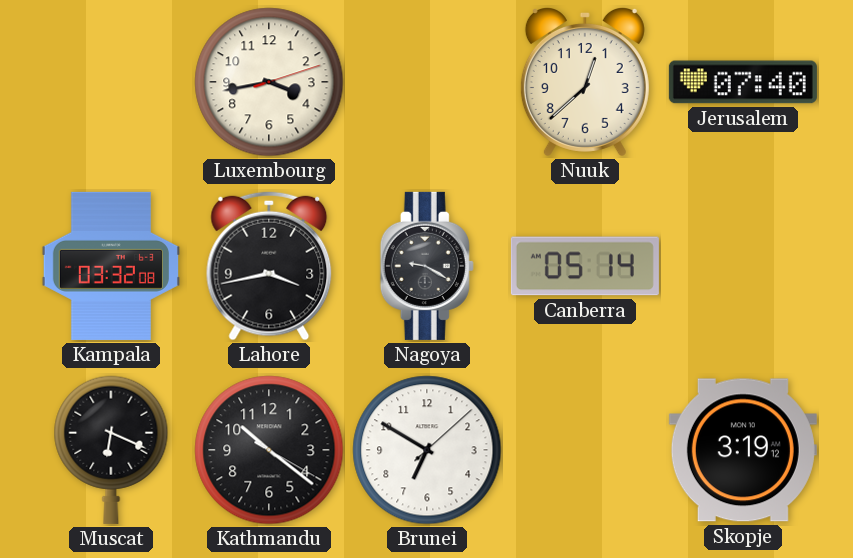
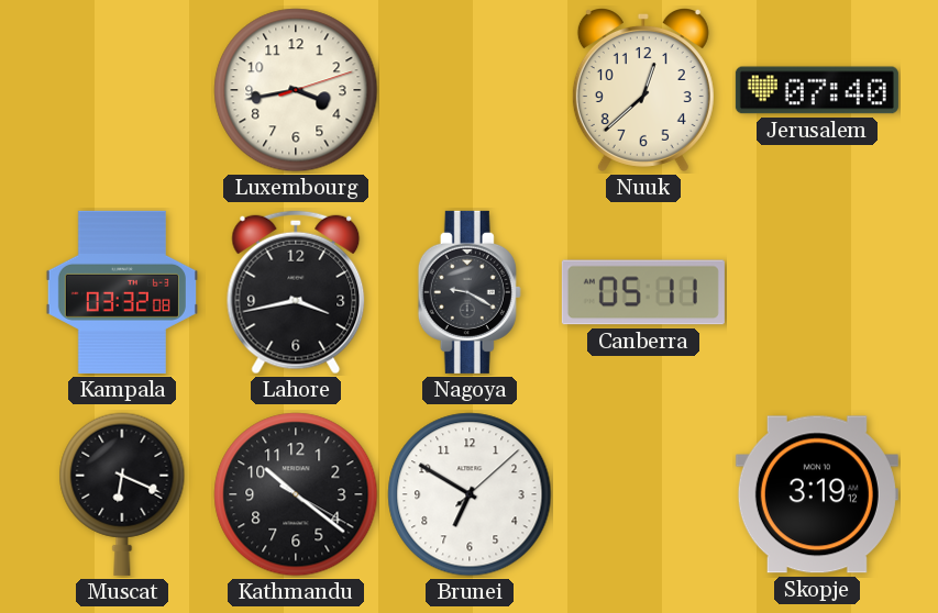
Canberra: 05:14 -> 05:11 (643, 292)
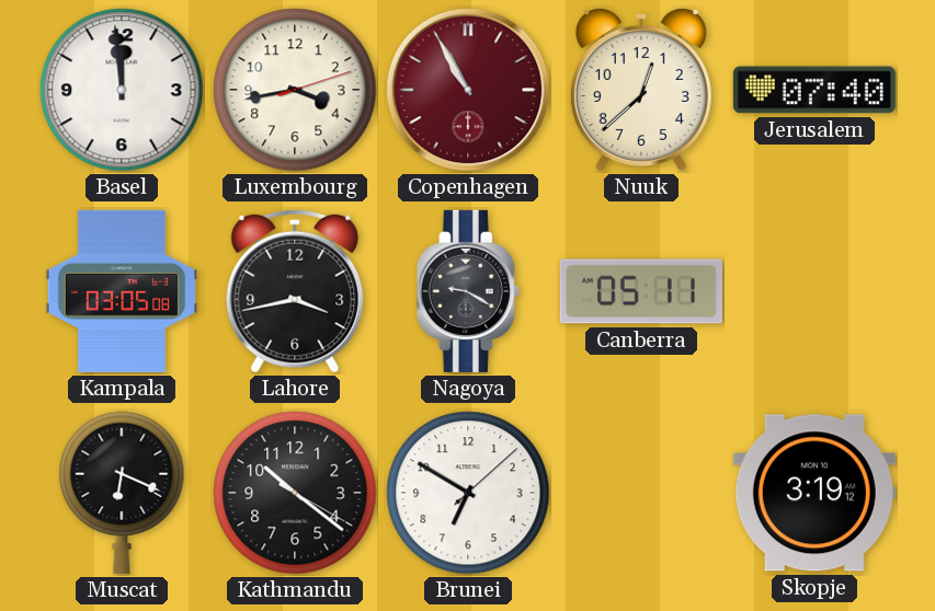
Basel: none -> 11:59 (122, 90)
Copenhagen: none -> 10:55 (468, 90)
Kampala: 03:32 -> 03:05 (122, 291)
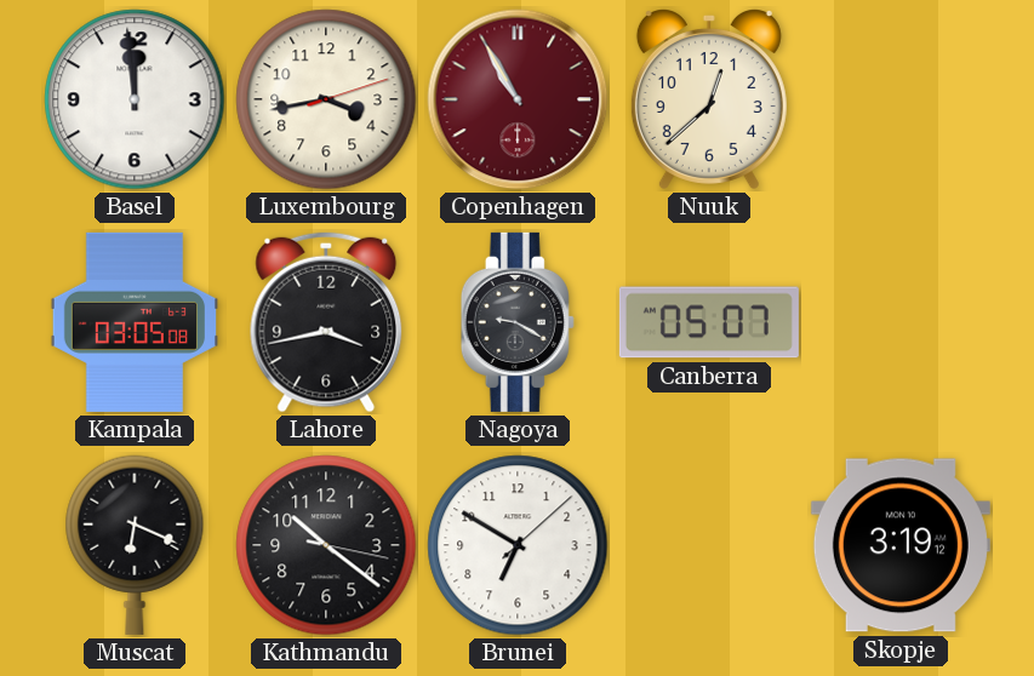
Jerusalem: 07:40 -> none (814, 90)
Canberra: 05:11 -> 05:07 (709, 322)
Kathmandu: 10:21:20 -> 10:21:17 (326, 545)
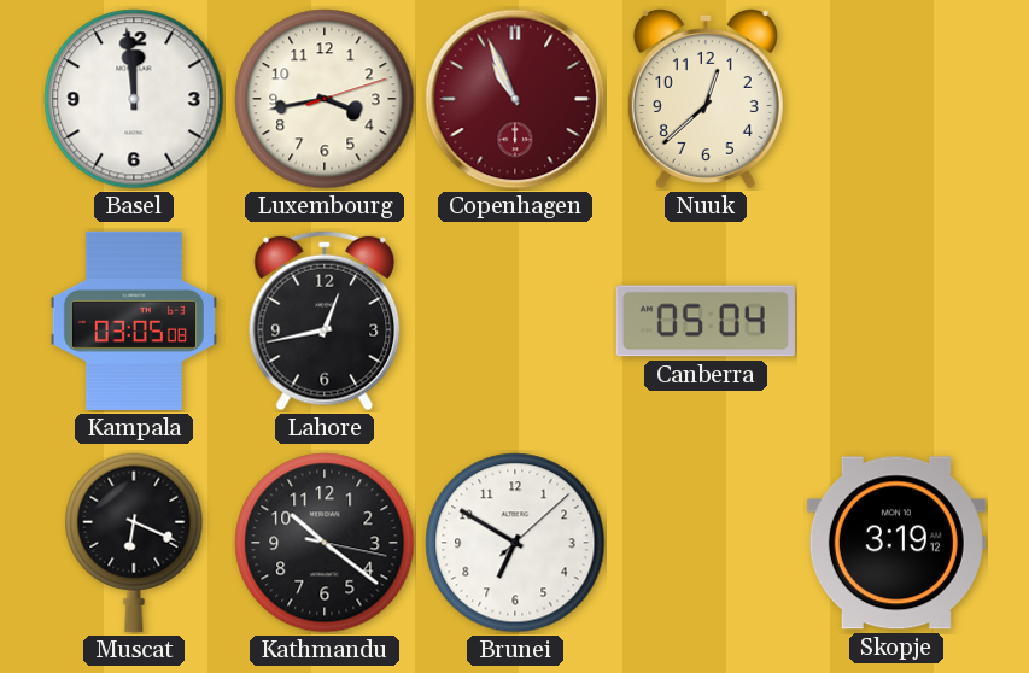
Copenhagen: 10:55 -> 10:56 (515, 99)
Lahore: 3:43 -> 12:43 (325, 321)
Nagoya: 9:20 -> none (518, 322)
Canberra: 05:07 -> 05:04 (706, 321)
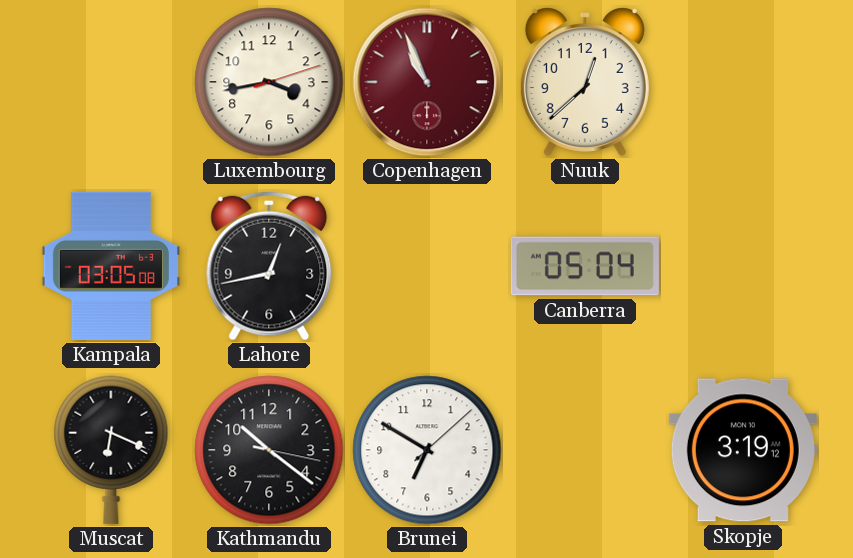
Basel: 11:59 -> none (134, 99)
